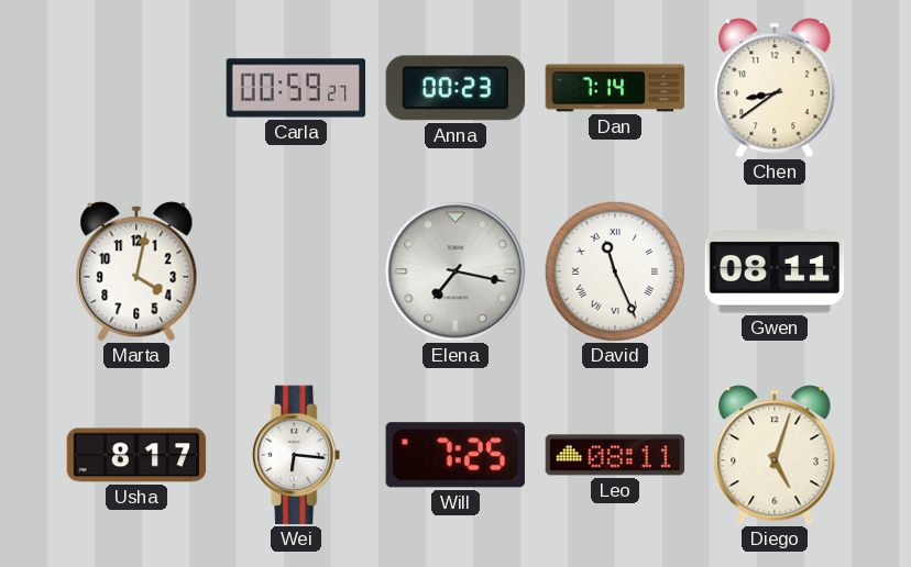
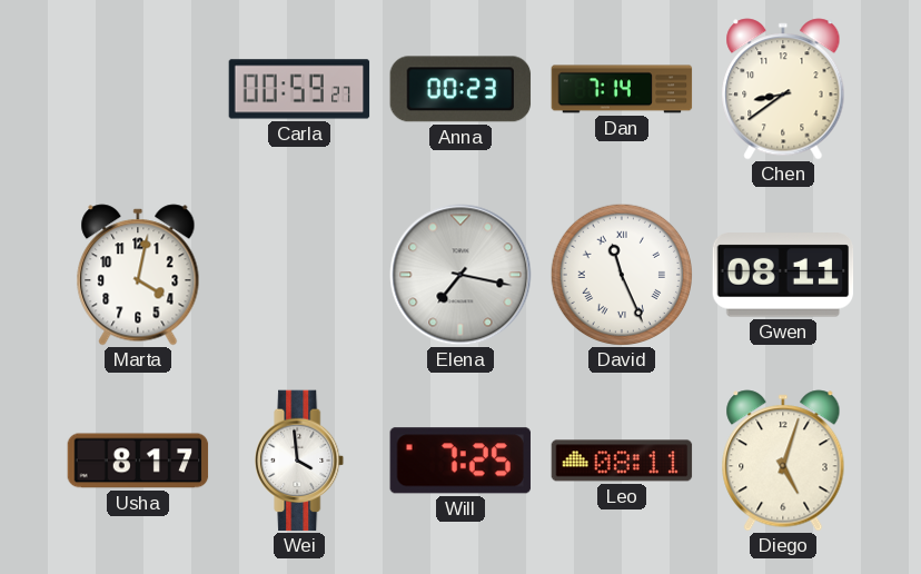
Wei: 6:16 -> 3:59 (300, 461)
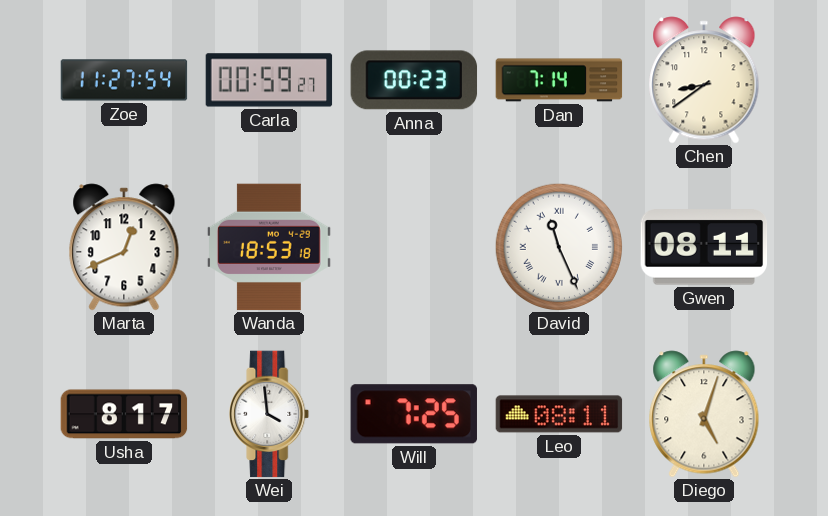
Zoe: none -> 11:27 (124, 80)
Marta: 4:02 -> 12:41 (124, 247)
Wanda: none -> 18:53 (269, 247)
Elena: 7:17 -> none (460, 275)
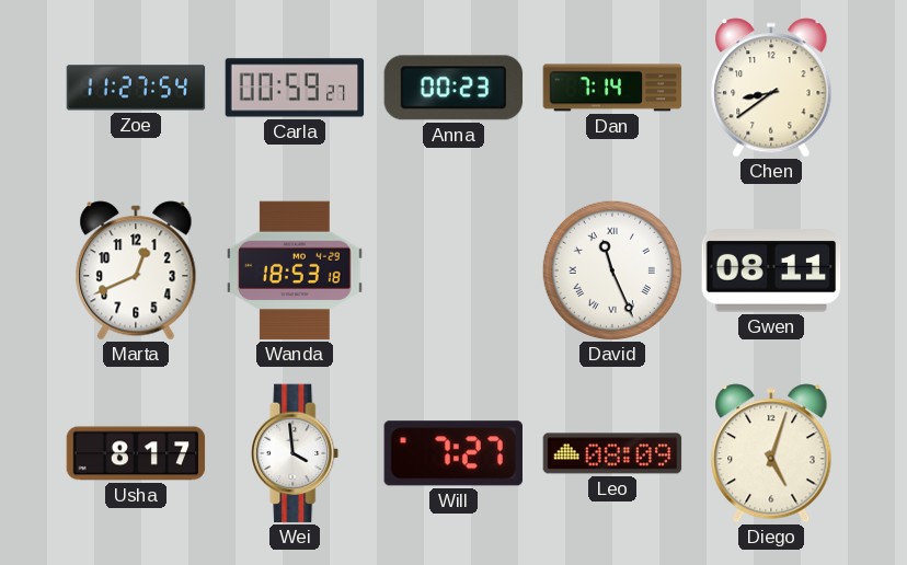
Will: 7:25 -> 7:27 (453, 453)
Leo: 08:11 -> 08:09 (612, 453)
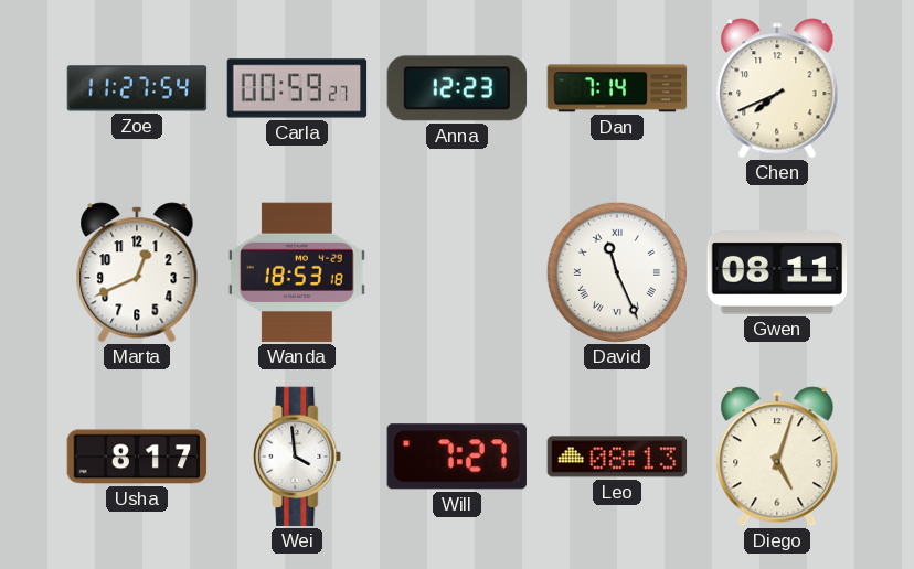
Anna: 00:23 -> 12:23 (457, 88)
Chen: 8:39 -> 7:41 (777, 88)
Leo: 08:09 -> 08:13 (617, 457)
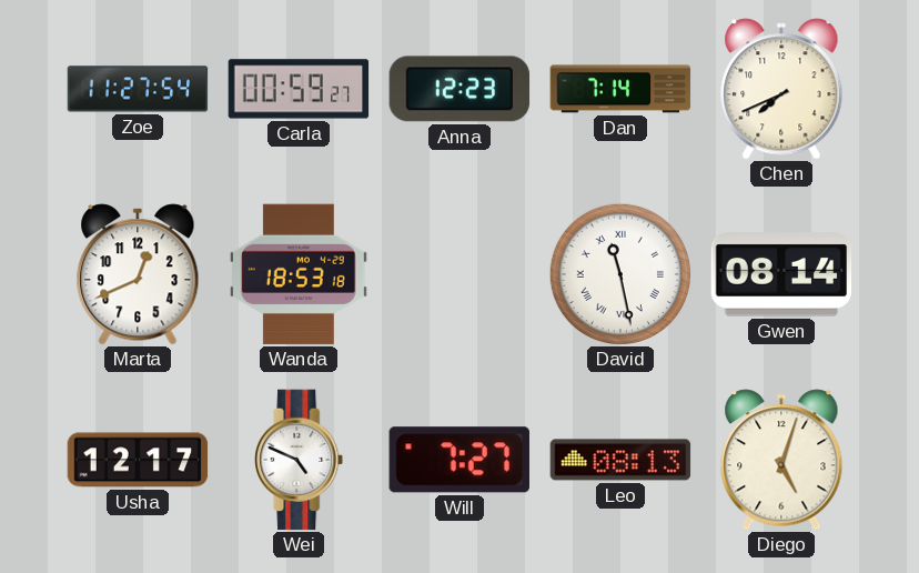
David: 11:26 -> 11:28 (619, 273)
Gwen: 08:11 -> 08:14 (781, 274)
Usha: 8:17 -> 12:17 (138, 460)
Wei: 3:59 -> 4:49 (300, 460)
